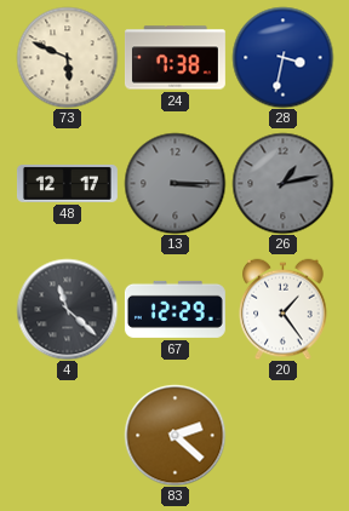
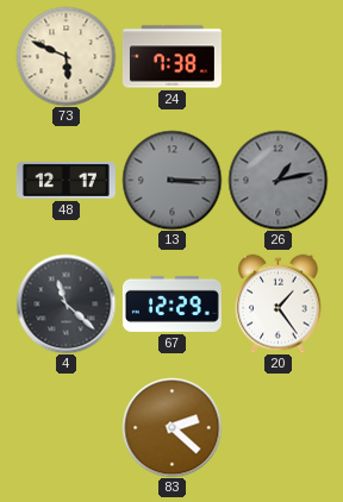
28: 3:32 -> none (282, 57)
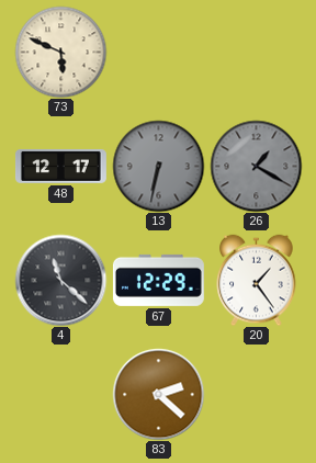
24: 7:38 -> none (171, 57)
13: 3:15 -> 6:32 (158, 166)
26: 1:13 -> 1:20 (256, 166)
